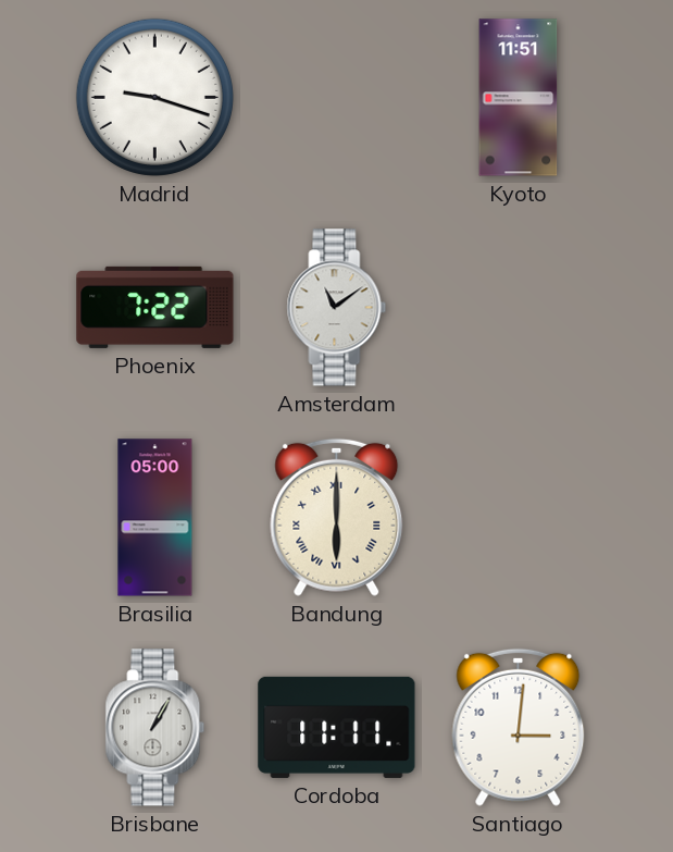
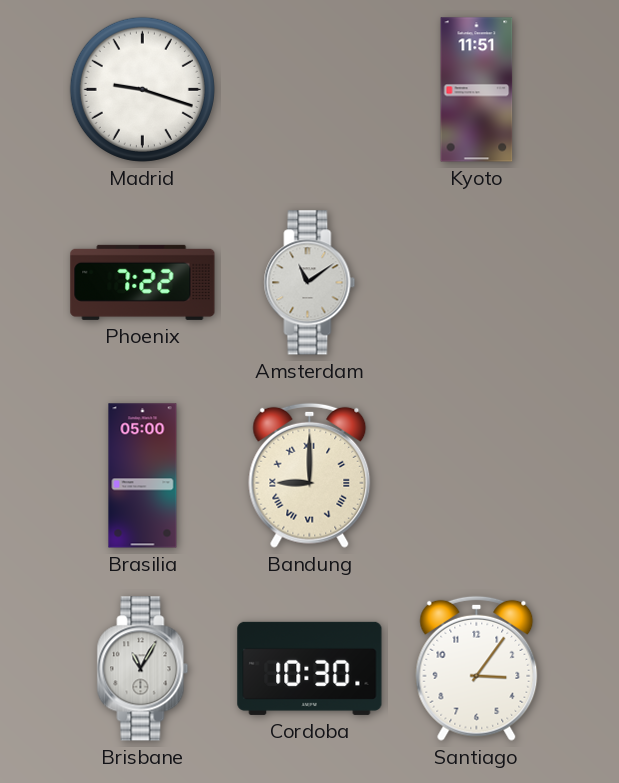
Bandung: 6:00 -> 9:00 (310, 475)
Brisbane: 1:05 -> 11:05 (143, 669)
Cordoba: 11:11 -> 10:30 (310, 668)
Santiago: 3:01 -> 3:06 (477, 668)
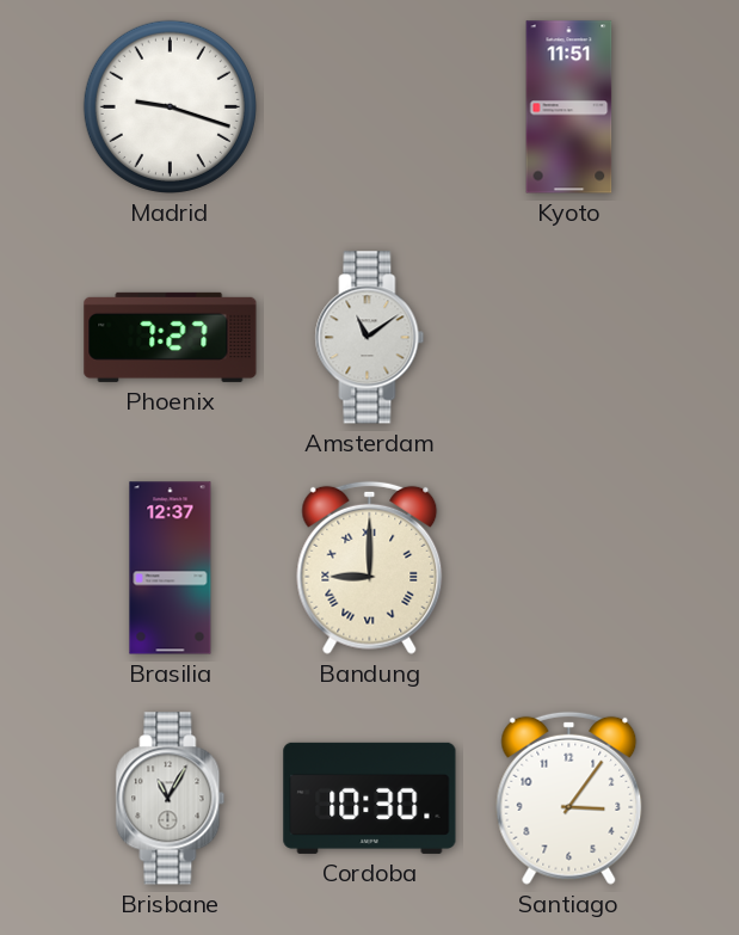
Phoenix: 7:22 -> 7:27 (171, 337)
Brasilia: 05:00 -> 12:37 (171, 568)
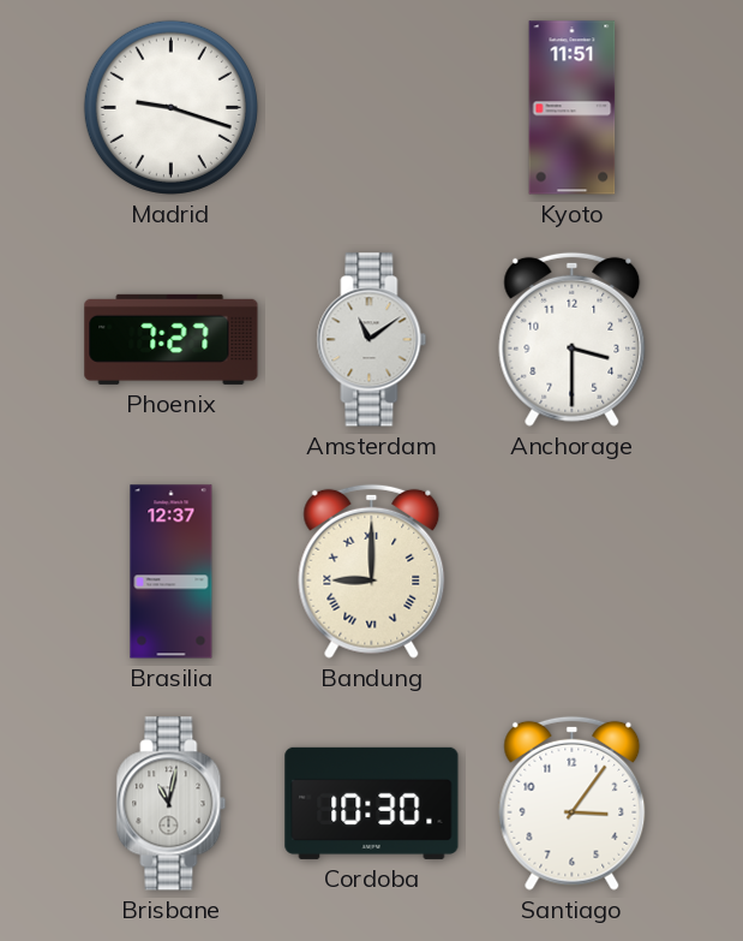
Anchorage: none -> 3:30 (573, 339)
Brisbane: 11:05 -> 11:02 (172, 804)
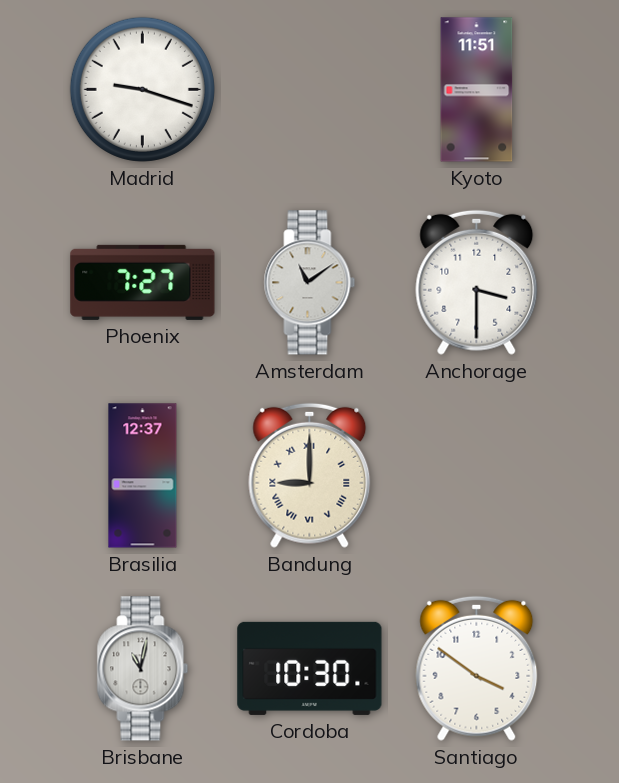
Santiago: 3:06 -> 3:51 (477, 668)
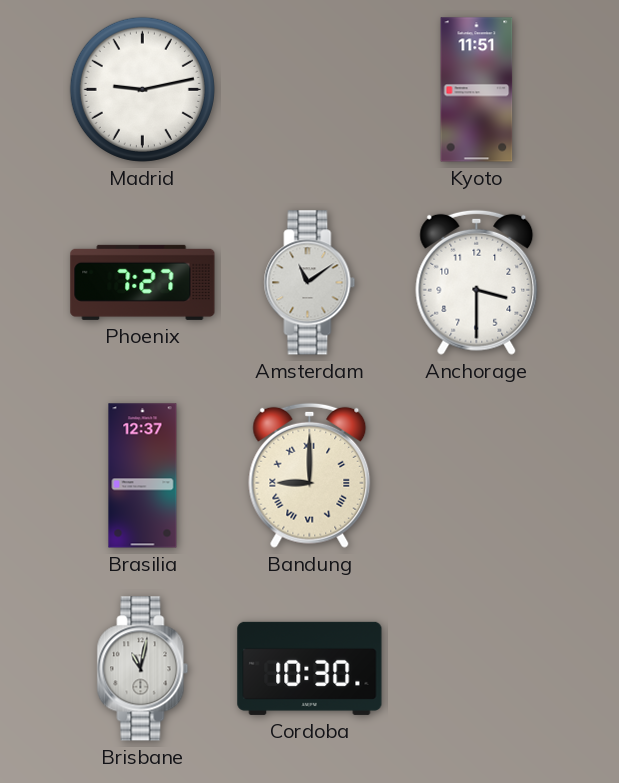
Madrid: 9:18 -> 9:13 (142, 89)
Santiago: 3:51 -> none (477, 668)
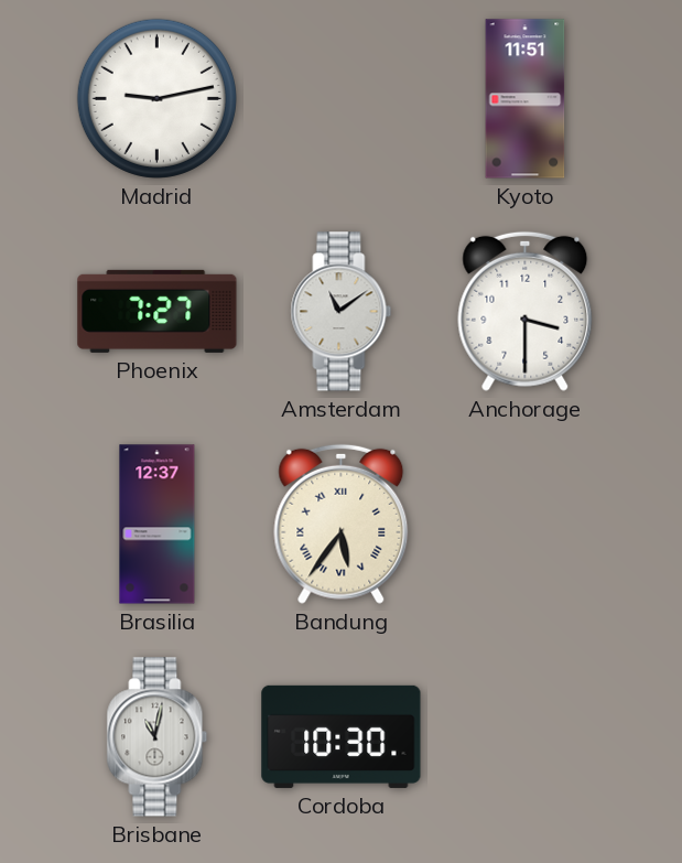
Bandung: 9:00 -> 5:36 (342, 524)
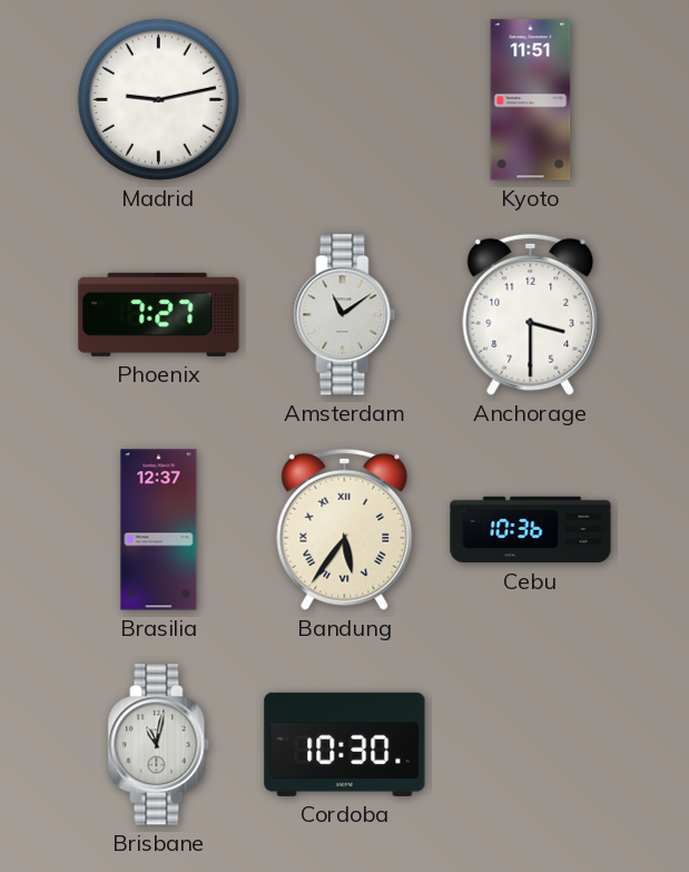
Cebu: none -> 10:36 (531, 530)
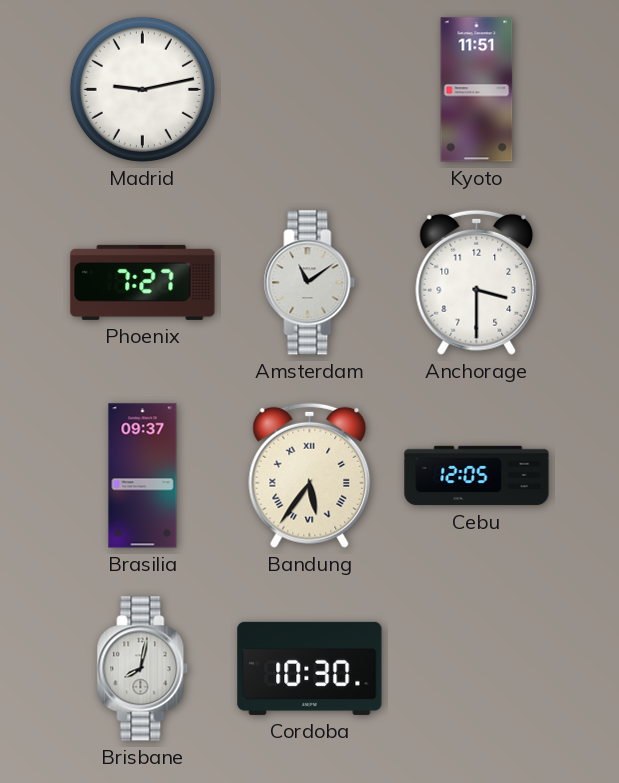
Brasilia: 12:37 -> 09:37 (143, 476)
Cebu: 10:36 -> 12:05 (477, 476)
Brisbane: 11:02 -> 8:02 (143, 669)
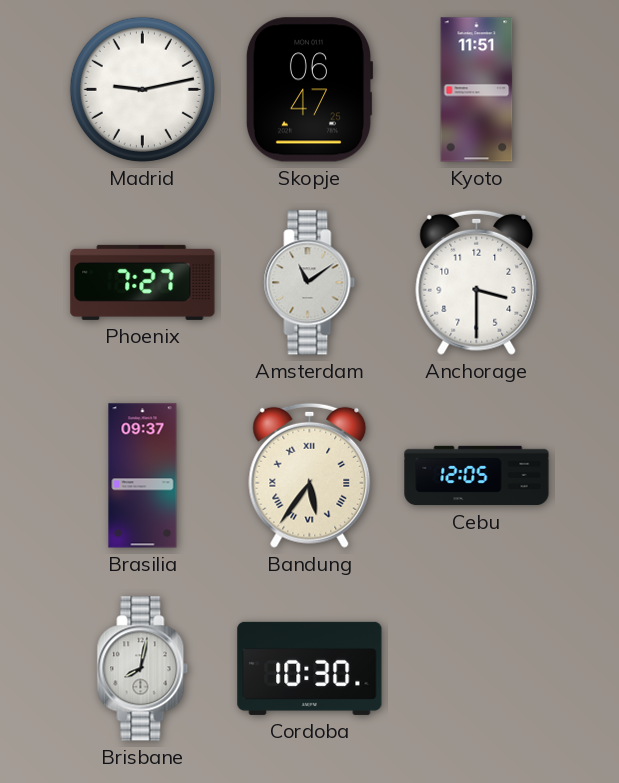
Skopje: none -> 06:47 (309, 90)
